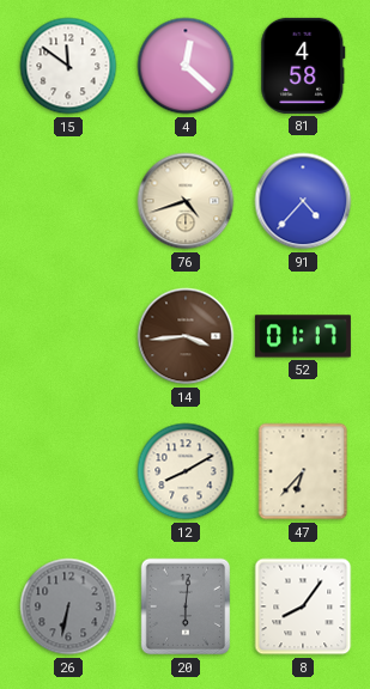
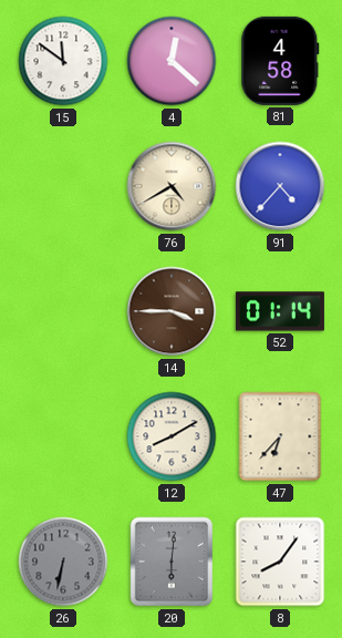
76: 4:42 -> 4:40 (172, 186)
14: 3:44 -> 3:45 (172, 311)
52: 01:17 -> 01:14 (280, 311)
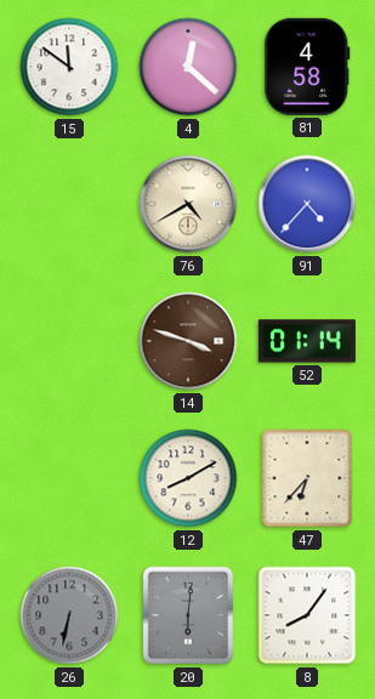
14: 3:45 -> 3:48 (188, 341)
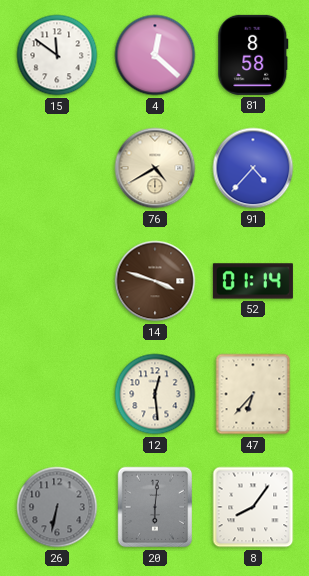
81: 4:58 -> 8:58 (253, 55)
12: 8:10 -> 12:29 (155, 394)
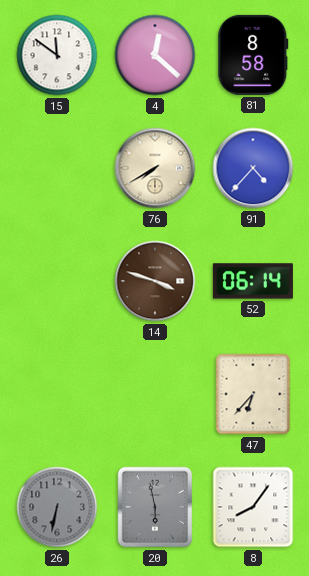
76: 4:40 -> 7:40 (155, 168)
52: 01:14 -> 06:14 (253, 281)
12: 12:29 -> none (155, 394)
20: 6:01 -> 5:58 (155, 507)
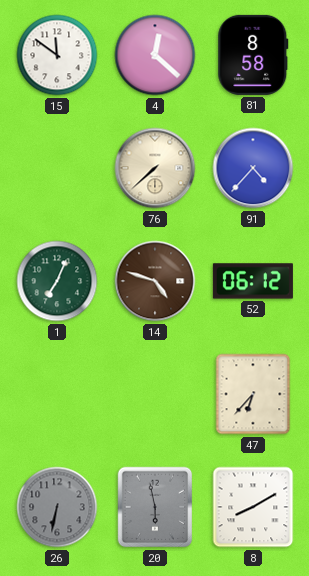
76: 7:40 -> 7:38 (155, 168)
1: none -> 7:04 (57, 281)
14: 3:48 -> 4:48 (155, 281)
52: 06:14 -> 06:12 (253, 281)
8: 8:06 -> 8:10 (253, 507)
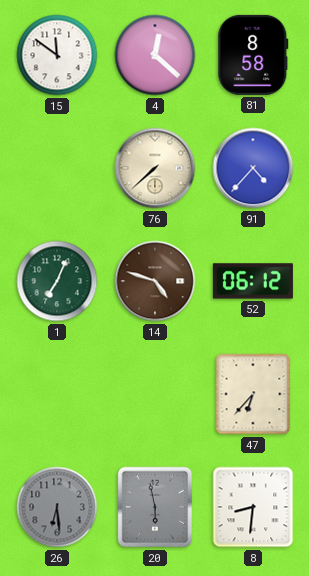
26: 6:32 -> 6:29 (57, 507)
8: 8:10 -> 8:31 (253, 507)
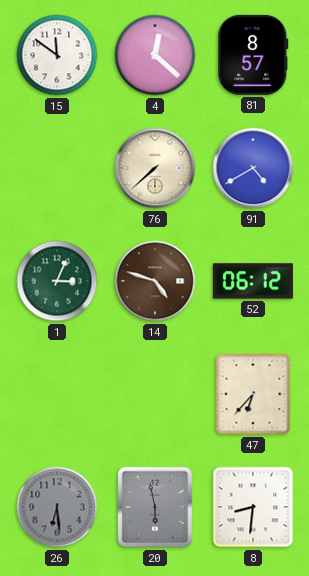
81: 8:58 -> 8:57 (253, 55)
91: 4:37 -> 4:40 (253, 168)
1: 7:04 -> 3:04 (57, 281)
